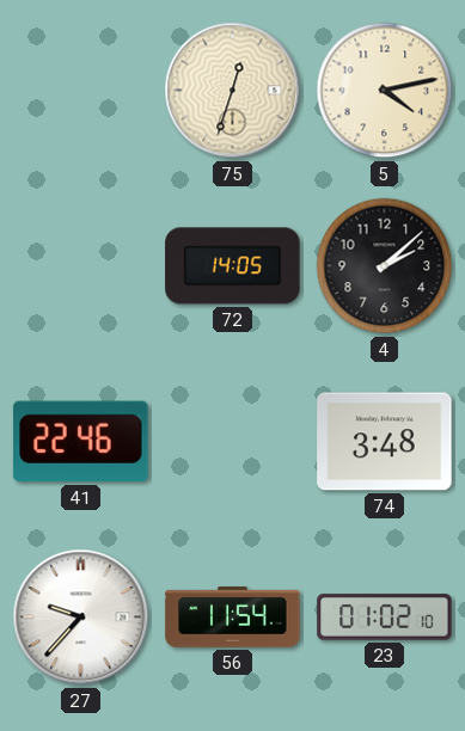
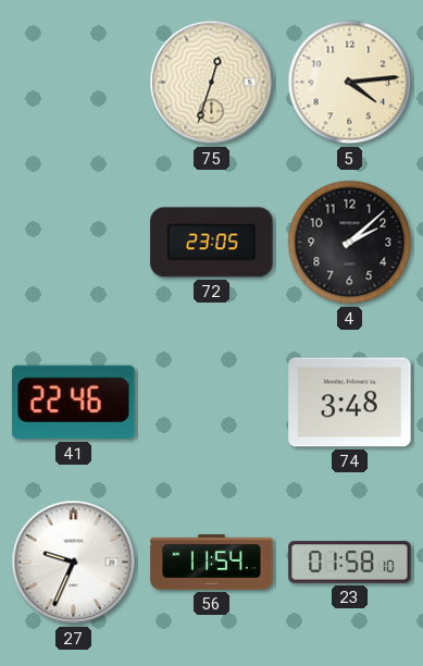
5: 4:13 -> 4:14 (350, 83)
72: 14:05 -> 23:05 (212, 243)
27: 9:37 -> 9:34 (74, 563)
23: 01:02 -> 01:58 (350, 563)
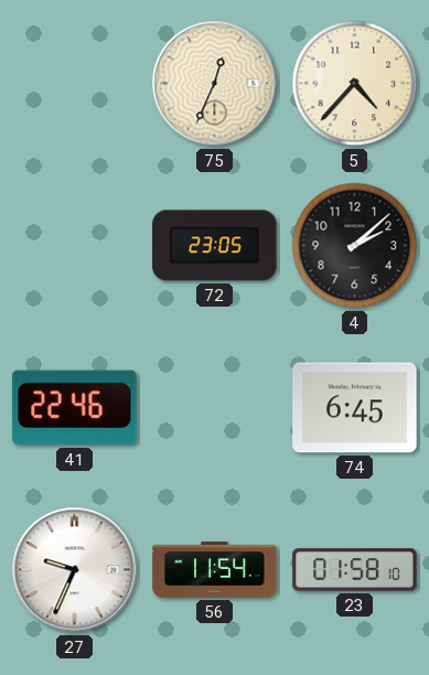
75: 12:33 -> 12:34 (215, 84)
5: 4:14 -> 4:37 (355, 84)
74: 3:48 -> 6:45 (355, 408)
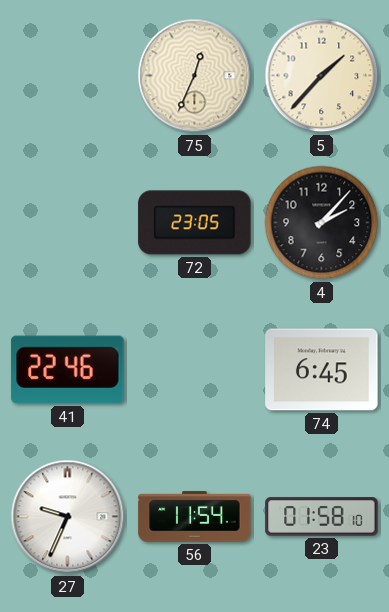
5: 4:37 -> 1:37 (322, 76)
4: 2:08 -> 2:07 (322, 223)
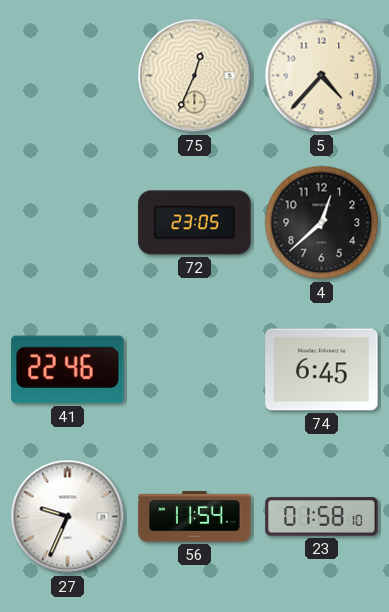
5: 1:37 -> 4:37 (322, 76)
4: 2:07 -> 12:38 (322, 223)
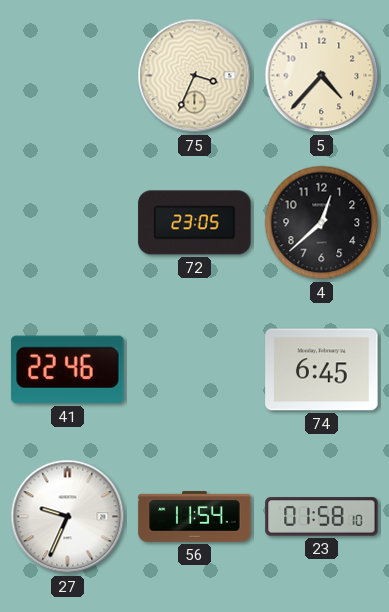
75: 12:34 -> 3:34 (195, 76)
